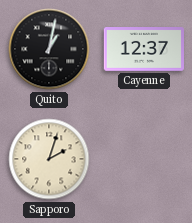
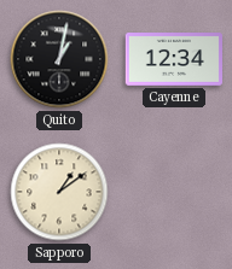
Cayenne: 12:37 -> 12:34 (173, 60)
Sapporo: 2:03 -> 1:09 (59, 192)
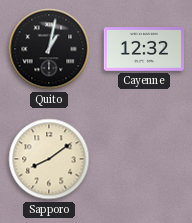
Cayenne: 12:34 -> 12:32 (143, 50)
Sapporo: 1:09 -> 8:09 (49, 159)
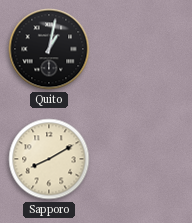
Cayenne: 12:32 -> none (143, 50)
Sapporo: 8:09 -> 8:10 (49, 159)
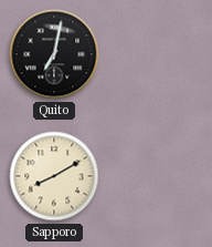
Quito: 1:02 -> 7:02 (54, 54)
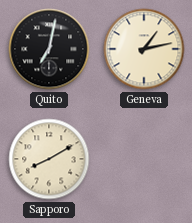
Geneva: none -> 1:13 (144, 49)
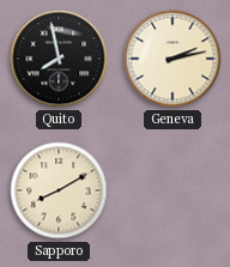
Quito: 7:02 -> 7:58 (59, 59)
Geneva: 1:13 -> 2:13 (172, 59)
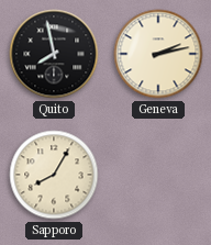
Sapporo: 8:10 -> 8:05 (54, 175)
